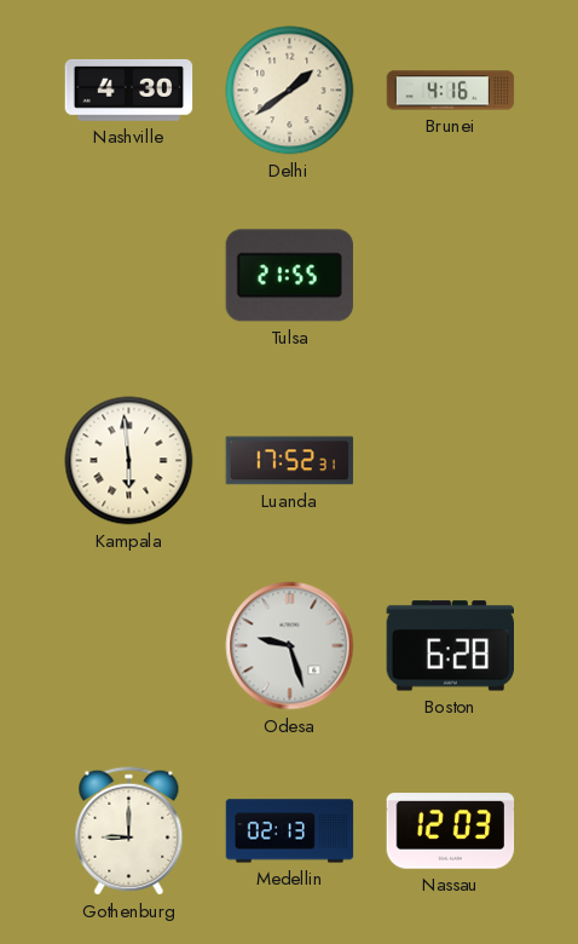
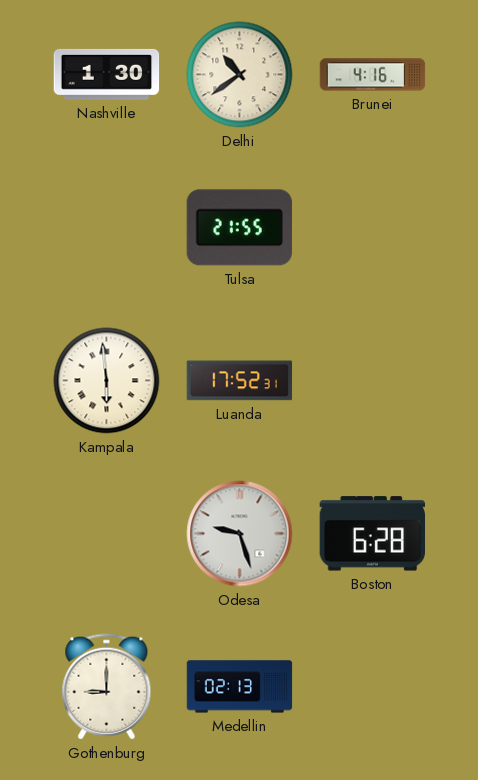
Nashville: 4:30 -> 1:30 (107, 74)
Delhi: 1:39 -> 10:39 (240, 75)
Nassau: 12:03 -> none (451, 831)
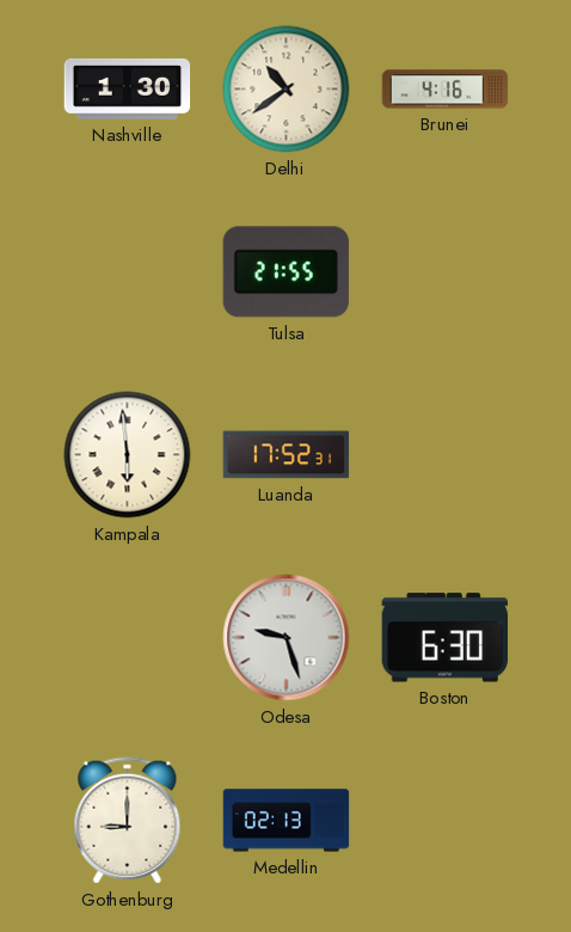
Boston: 6:28 -> 6:30 (444, 638)
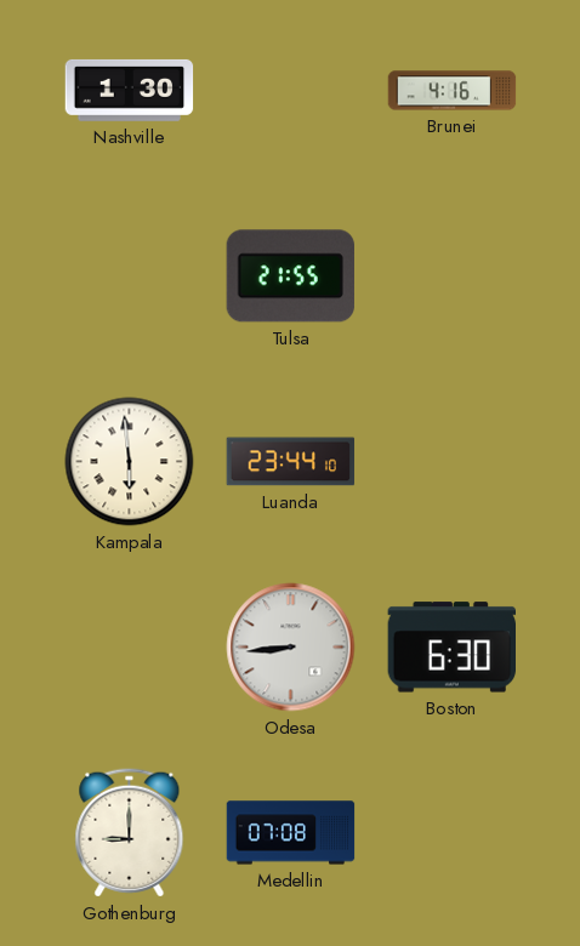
Delhi: 10:39 -> none (287, 90)
Luanda: 17:52 -> 23:44 (291, 462)
Odesa: 9:27 -> 8:44 (291, 648)
Medellin: 02:13 -> 07:08 (291, 833)
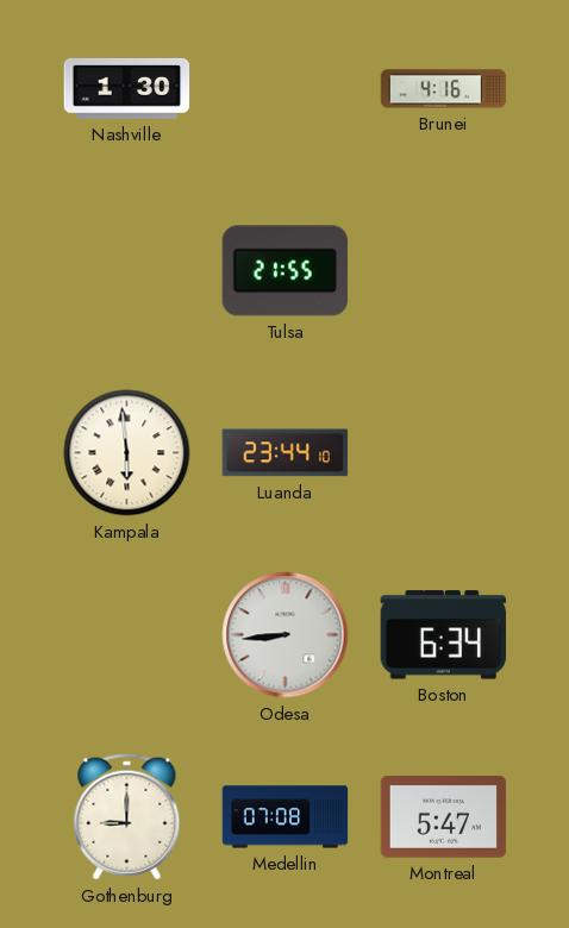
Boston: 6:30 -> 6:34 (443, 635)
Montreal: none -> 5:47 (444, 817)
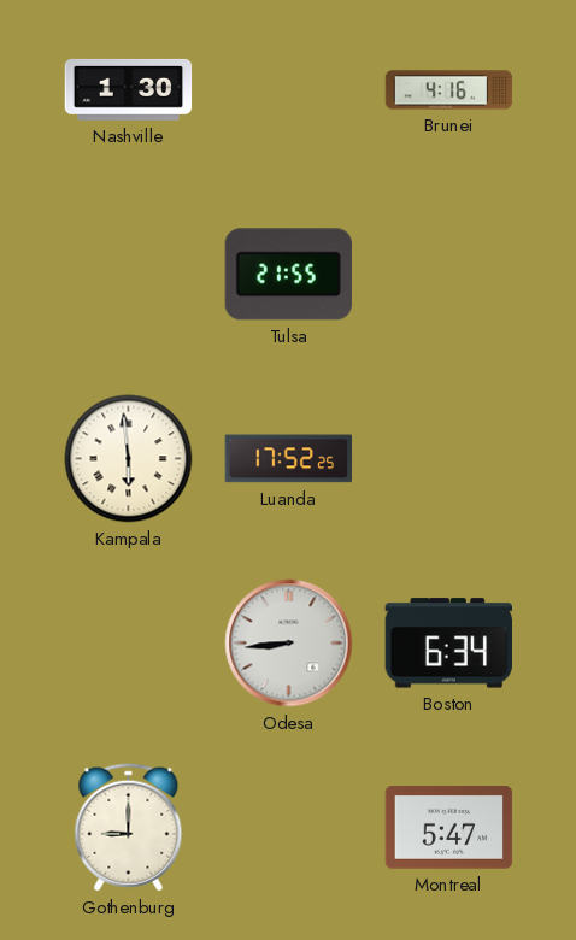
Luanda: 23:44 -> 17:52 (289, 459)
Medellin: 07:08 -> none (286, 817)
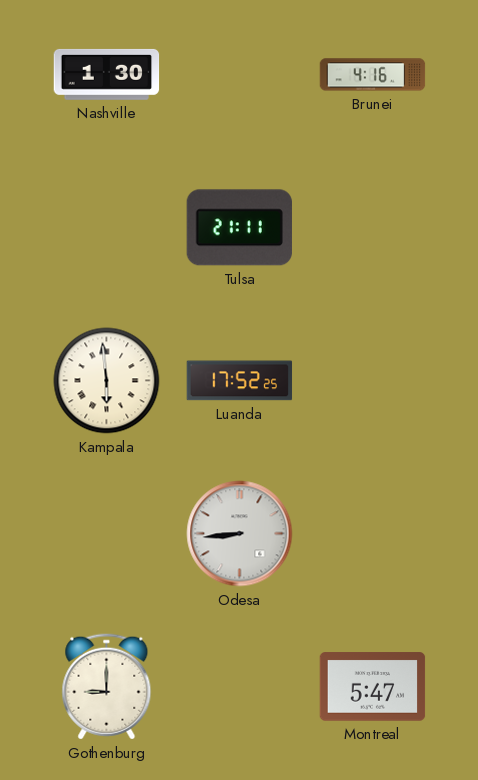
Tulsa: 21:55 -> 21:11 (239, 228)
Boston: 6:34 -> none (448, 644)
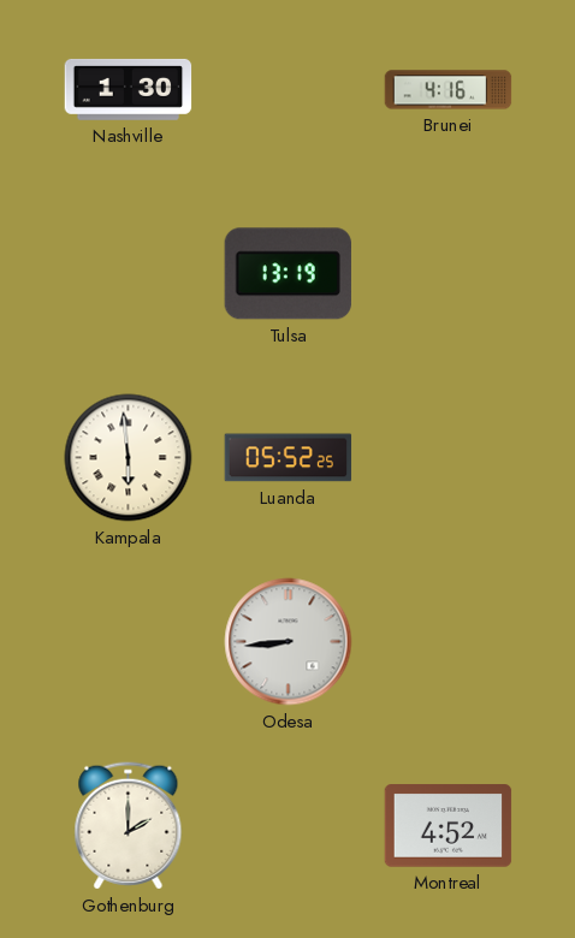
Tulsa: 21:11 -> 13:19 (287, 274)
Luanda: 17:52 -> 05:52 (289, 458)
Gothenburg: 9:00 -> 2:00 (129, 826)
Montreal: 5:47 -> 4:52 (449, 826)
